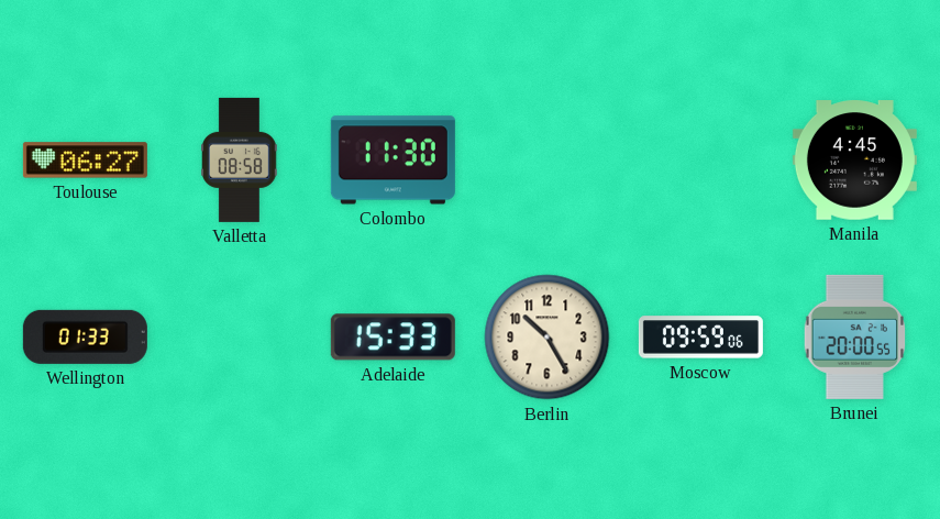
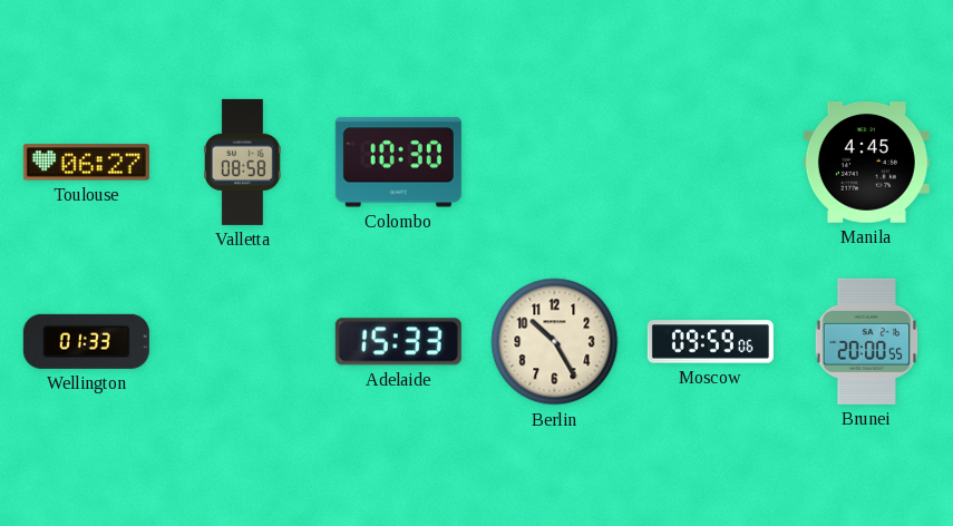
Colombo: 11:30 -> 10:30 (398, 163)
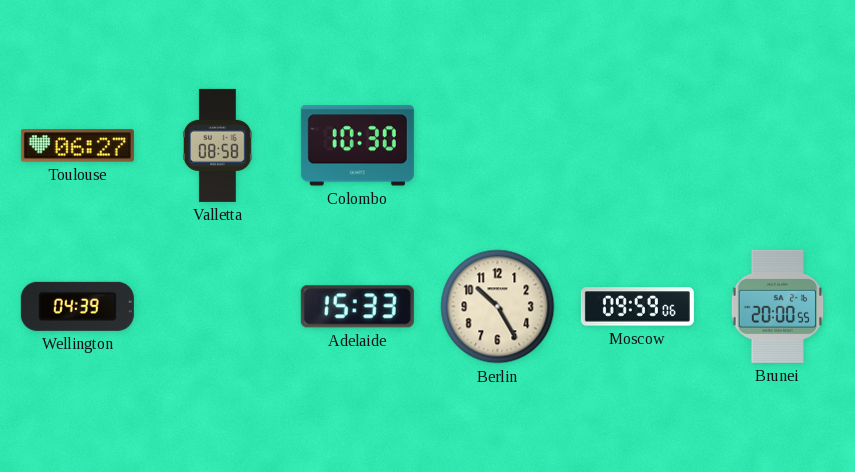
Manila: 4:45 -> none (866, 163)
Wellington: 01:33 -> 04:39 (77, 306)
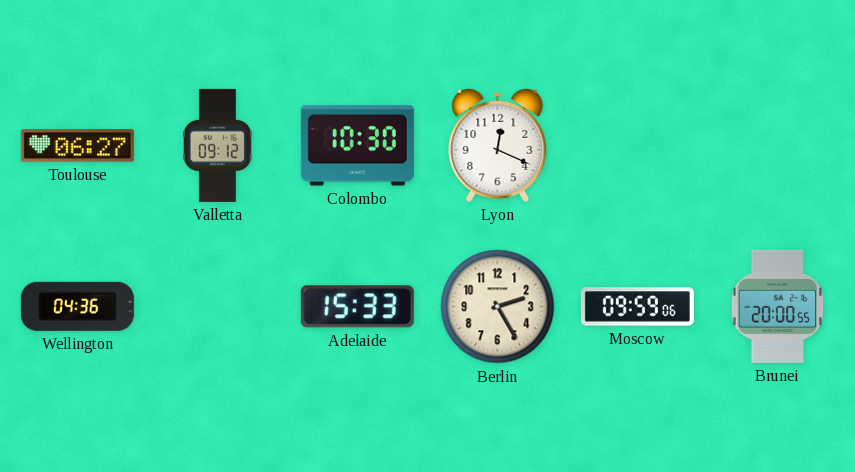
Valletta: 08:58 -> 09:12 (218, 145)
Lyon: none -> 12:19 (498, 145)
Wellington: 04:39 -> 04:36 (77, 306)
Berlin: 10:25 -> 2:25 (498, 307)
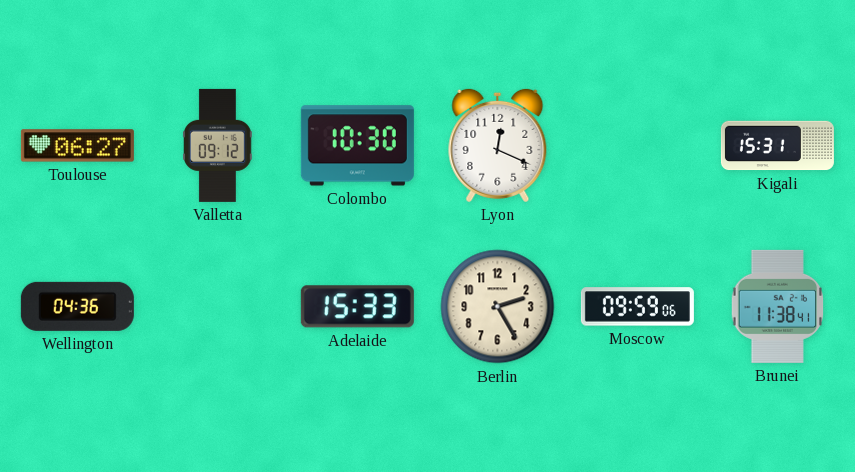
Kigali: none -> 15:31 (777, 146)
Brunei: 20:00 -> 11:38 (778, 306)
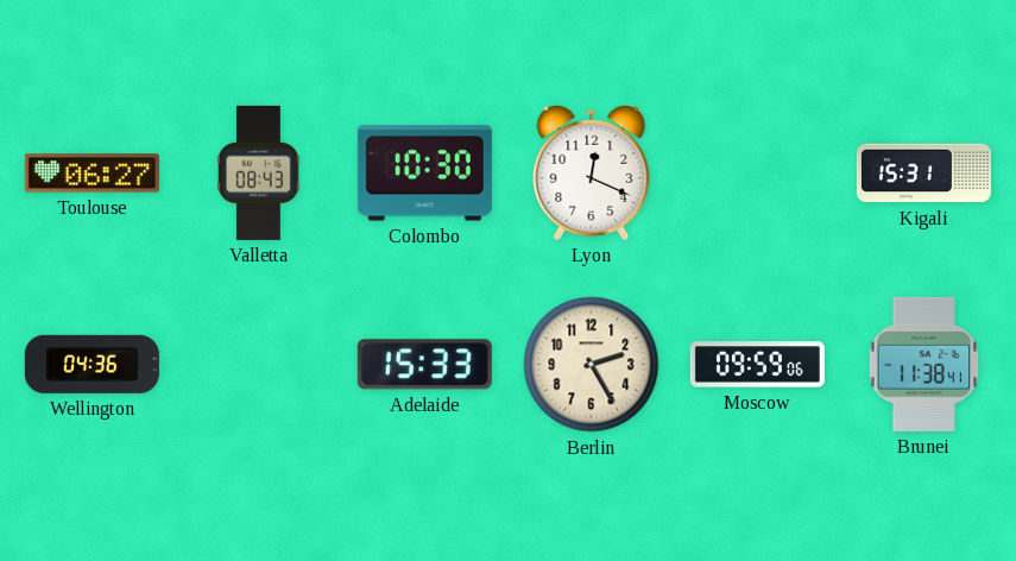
Valletta: 09:12 -> 08:43 (259, 172)
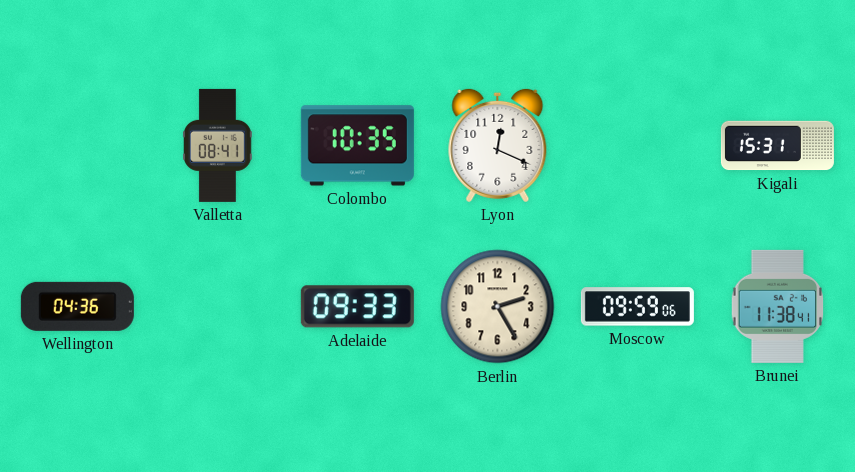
Toulouse: 06:27 -> none (91, 174)
Valletta: 08:43 -> 08:41 (218, 145)
Colombo: 10:30 -> 10:35 (357, 146)
Adelaide: 15:33 -> 09:33 (357, 307)
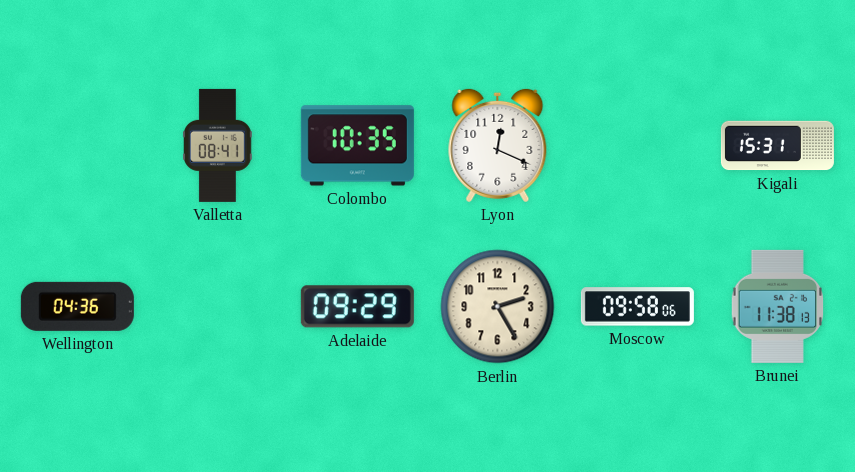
Adelaide: 09:33 -> 09:29 (357, 307)
Moscow: 09:59 -> 09:58 (637, 307)
Brunei: 11:38:41 -> 11:38:13 (778, 306)
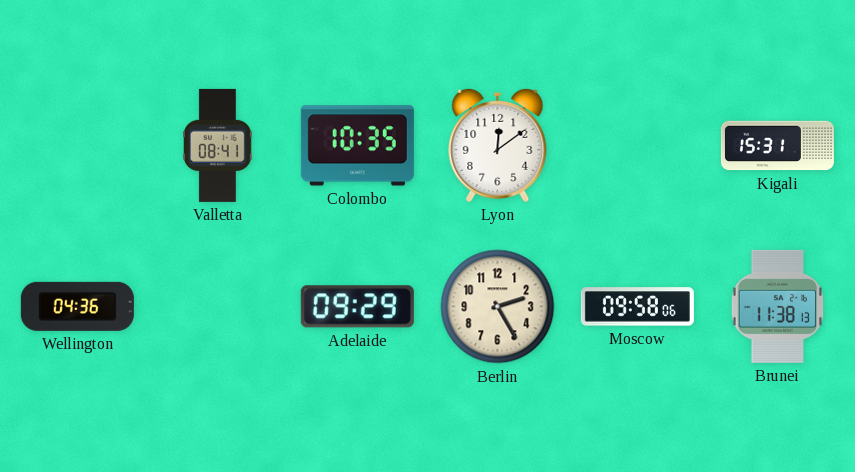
Lyon: 12:19 -> 12:09 (498, 145)
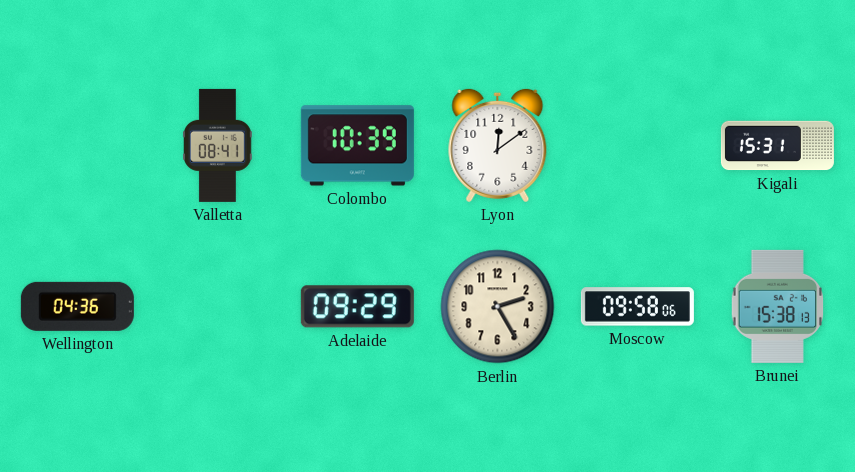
Colombo: 10:35 -> 10:39 (357, 146)
Brunei: 11:38 -> 15:38 (778, 306)
